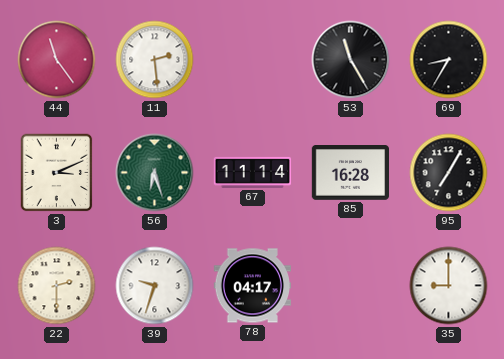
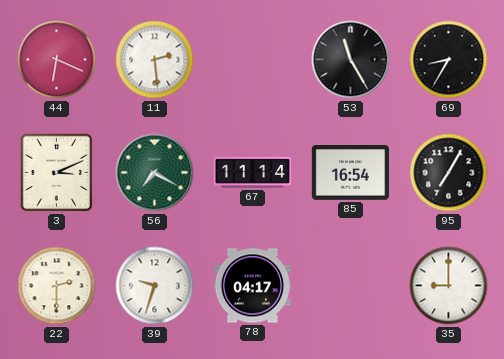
44: 11:24 -> 6:19 (57, 60)
56: 6:27 -> 7:20 (155, 173)
85: 16:28 -> 16:54 (350, 173)
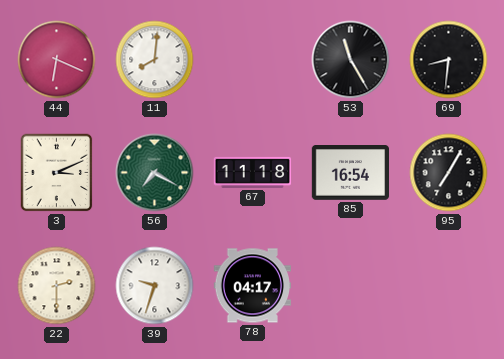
11: 2:29 -> 8:01 (155, 60)
69: 8:35 -> 8:31 (449, 60)
67: 11:14 -> 11:18 (253, 172)
35: 9:00 -> none (449, 286)
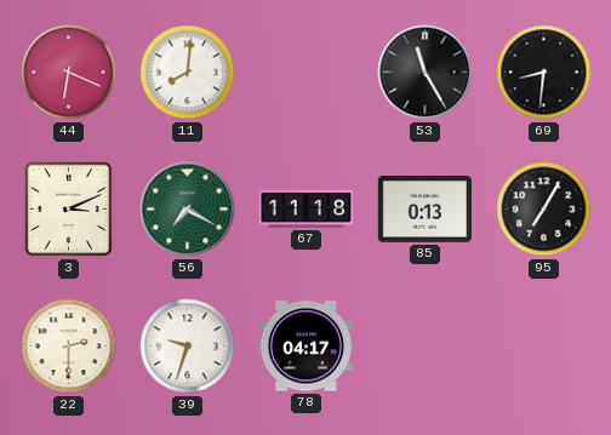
85: 16:54 -> 0:13 (424, 210)
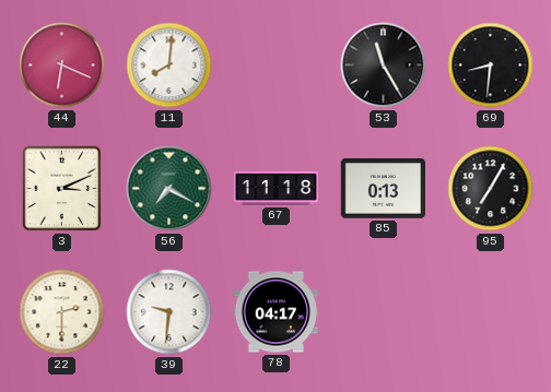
39: 9:33 -> 9:31 (169, 312)
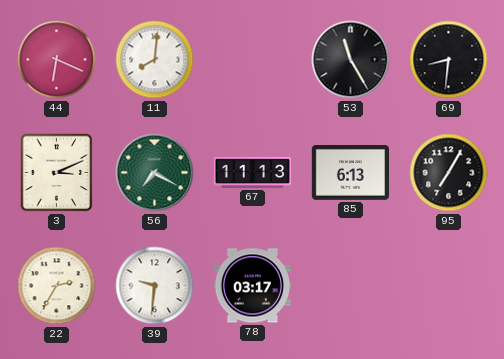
67: 11:18 -> 11:13 (253, 172)
85: 0:13 -> 6:13 (350, 173)
22: 2:30 -> 2:35 (57, 286)
78: 04:17 -> 03:17 (252, 286)
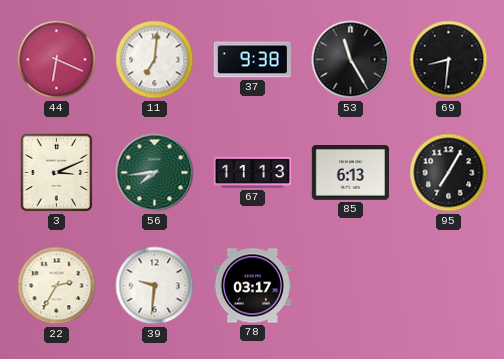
11: 8:01 -> 7:01 (155, 60)
37: none -> 9:38 (252, 60)
56: 7:20 -> 7:44 (155, 173)
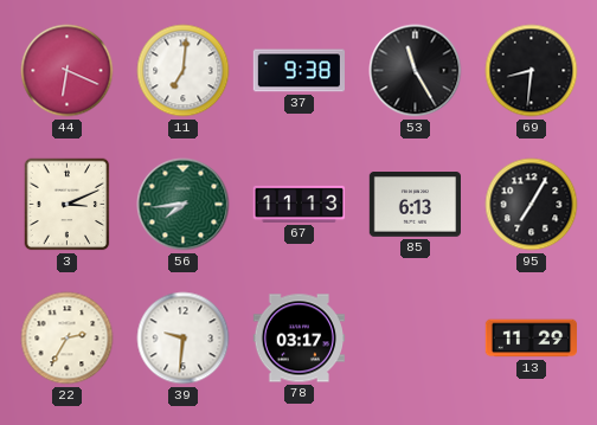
13: none -> 11:29 (532, 339)
